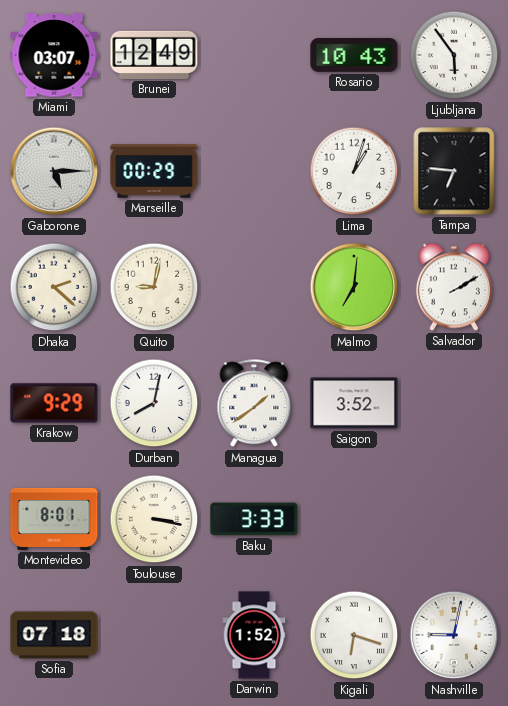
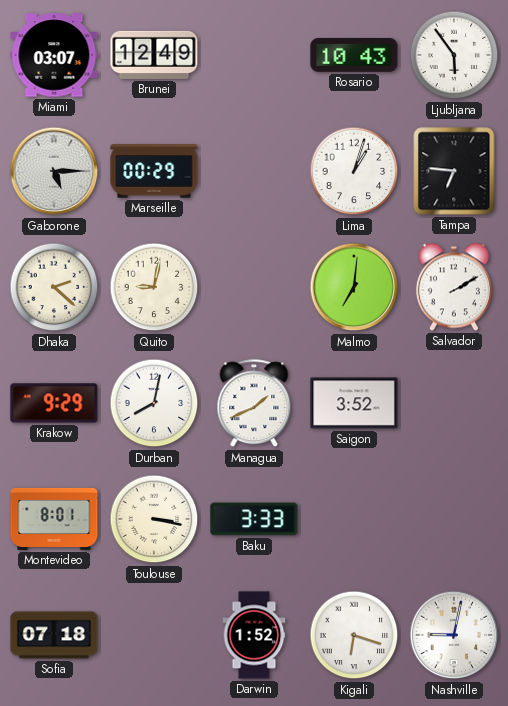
Managua: 1:39 -> 1:41 (254, 404)
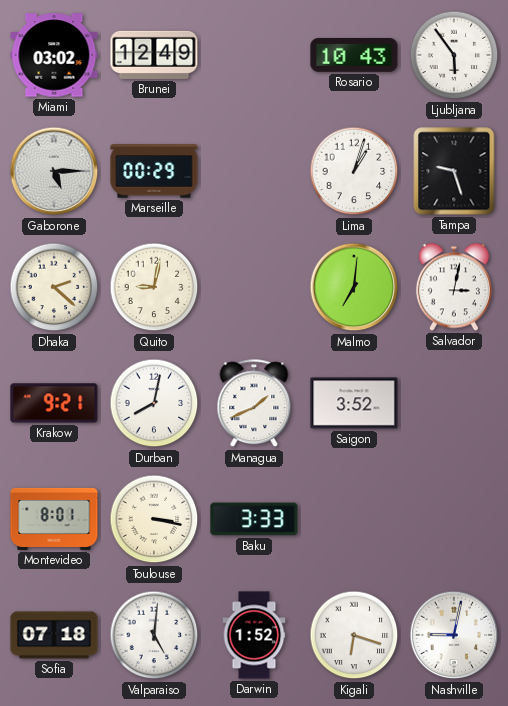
Miami: 03:07 -> 03:02 (54, 55)
Tampa: 6:46 -> 9:27 (454, 171)
Salvador: 2:10 -> 3:02 (454, 287)
Krakow: 9:29 -> 9:21 (54, 403)
Valparaiso: none -> 5:01 (154, 635)
